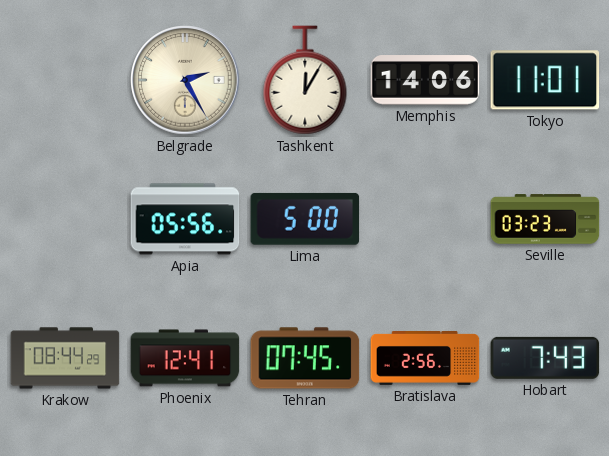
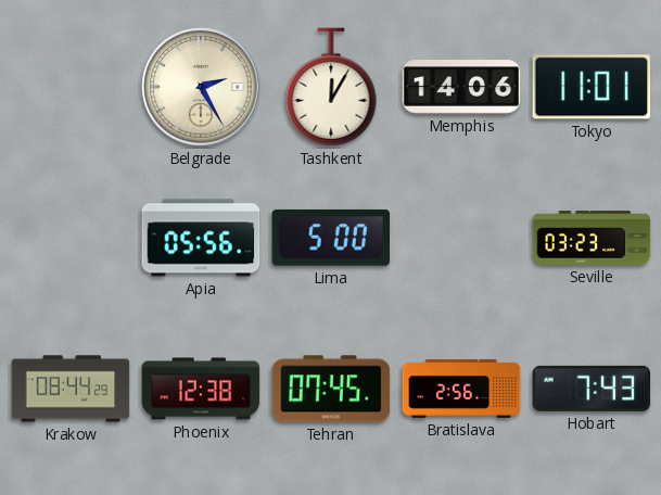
Phoenix: 12:41 -> 12:38 (201, 389)
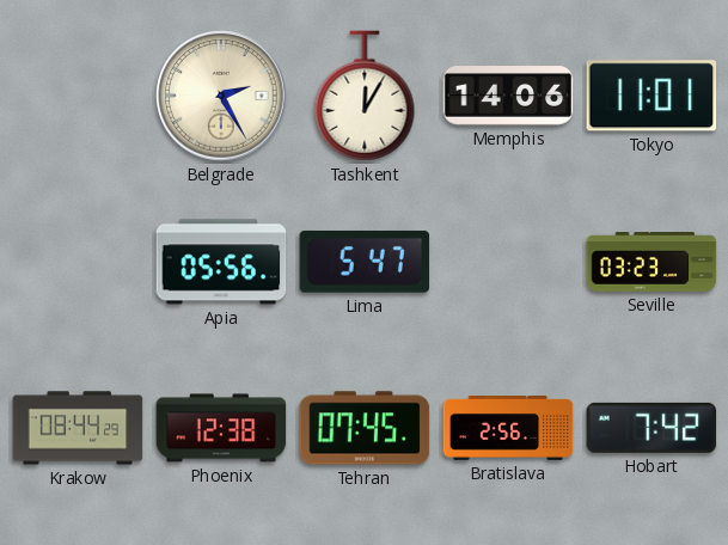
Lima: 5:00 -> 5:47 (365, 262)
Hobart: 7:43 -> 7:42 (651, 428)
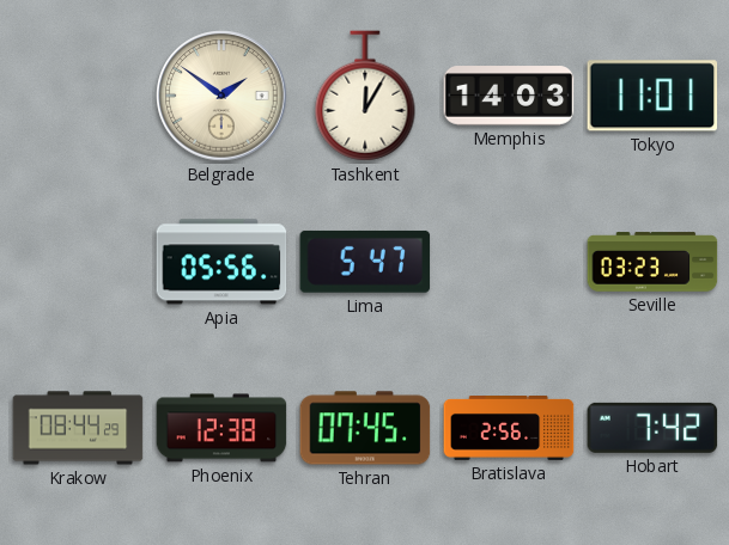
Belgrade: 2:25 -> 1:51 (221, 96)
Memphis: 14:06 -> 14:03 (509, 96)
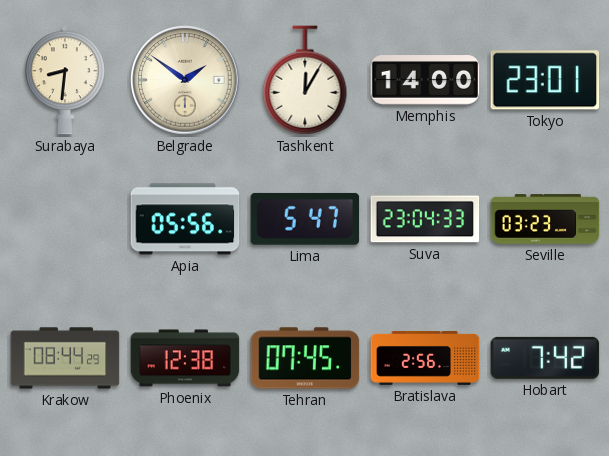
Surabaya: none -> 8:31 (66, 80)
Memphis: 14:03 -> 14:00 (425, 80)
Tokyo: 11:01 -> 23:01 (545, 80)
Suva: none -> 23:04 (425, 219)
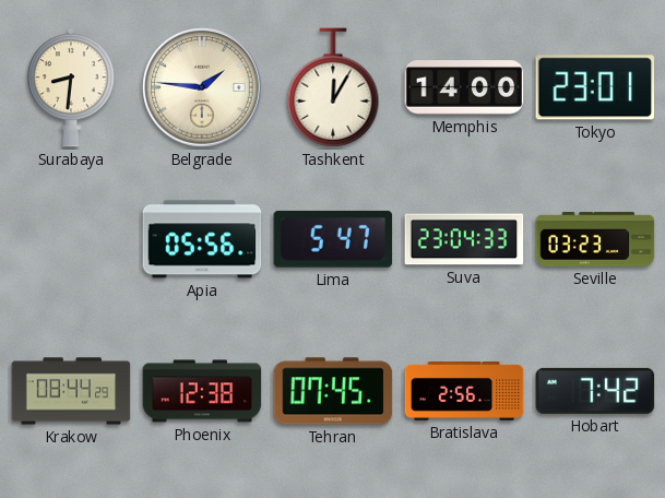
Belgrade: 1:51 -> 1:46 (202, 87)
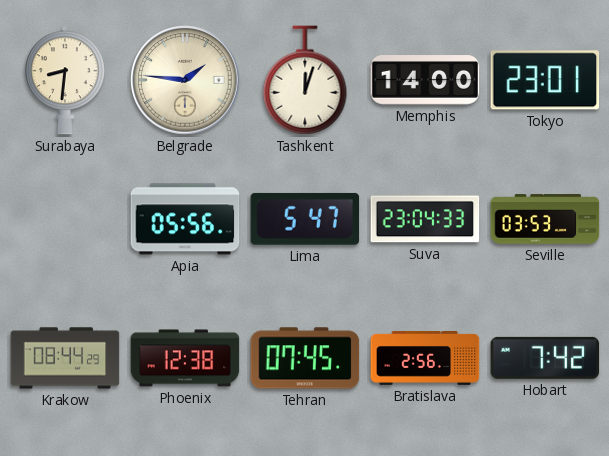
Tashkent: 12:05 -> 12:03 (305, 80)
Seville: 03:23 -> 03:53 (545, 219)
